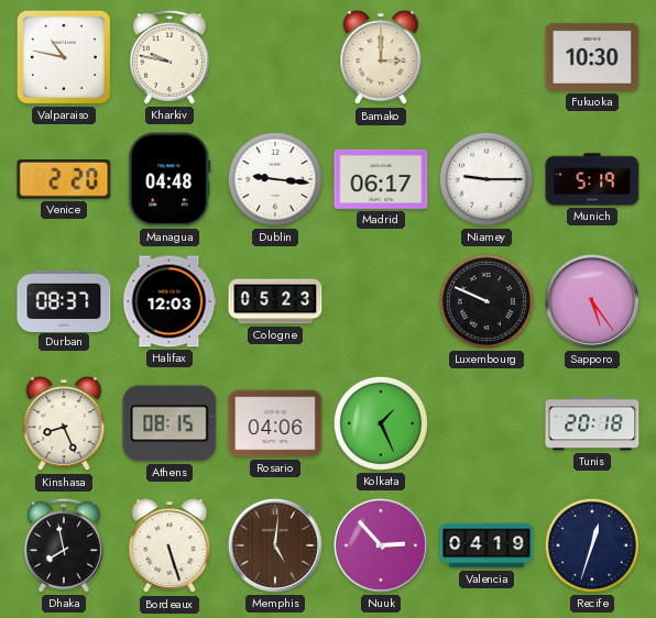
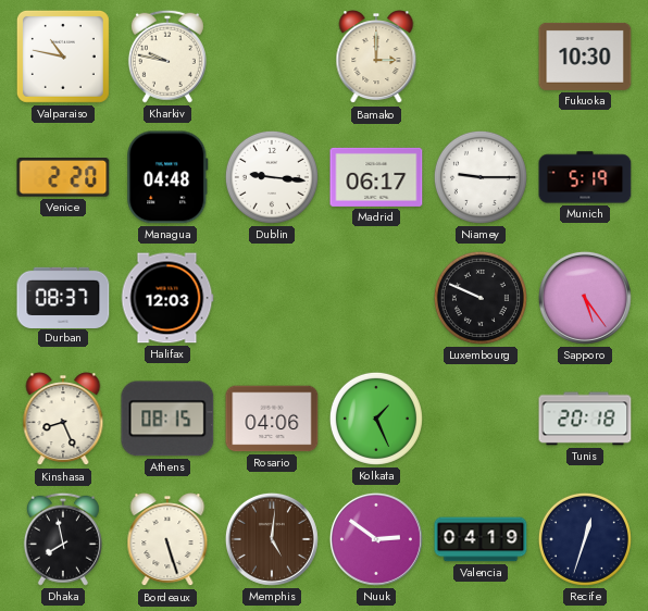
Cologne: 05:23 -> none (275, 301)
Nuuk: 2:53 -> 2:51 (376, 539)
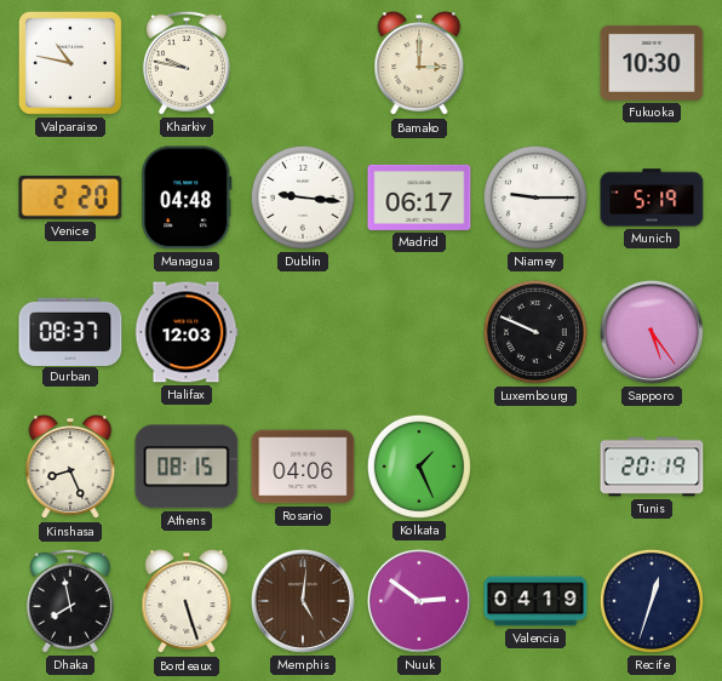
Tunis: 20:18 -> 20:19 (652, 467)
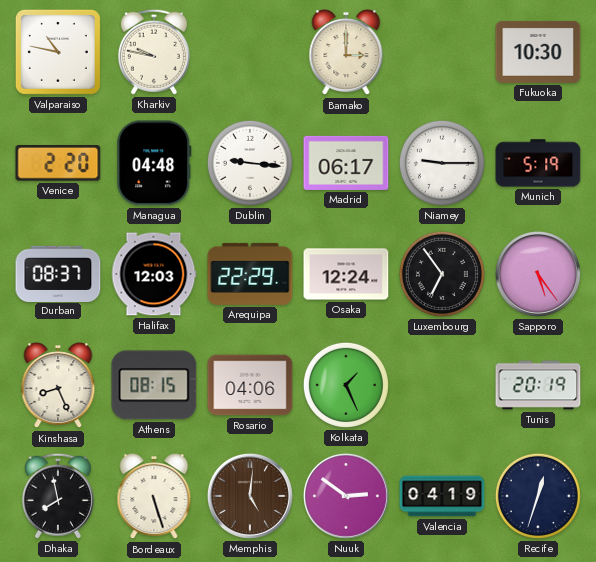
Arequipa: none -> 22:29 (250, 274)
Osaka: none -> 12:24 (346, 274)
Luxembourg: 9:49 -> 6:54 (442, 274)
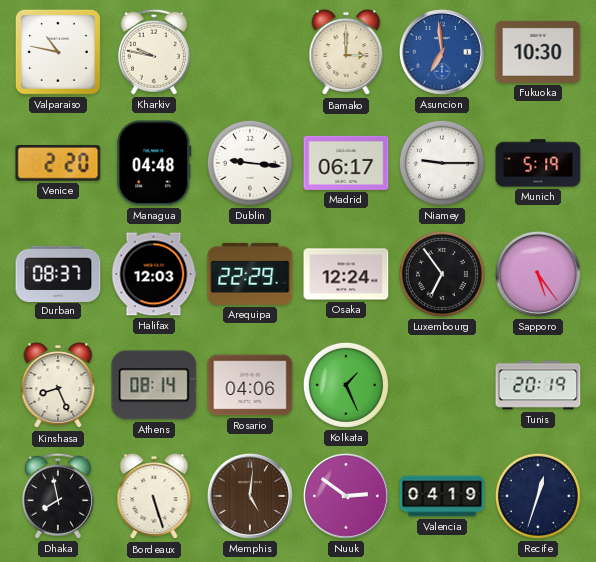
Asuncion: none -> 6:59 (442, 52)
Athens: 08:15 -> 08:14 (154, 385)
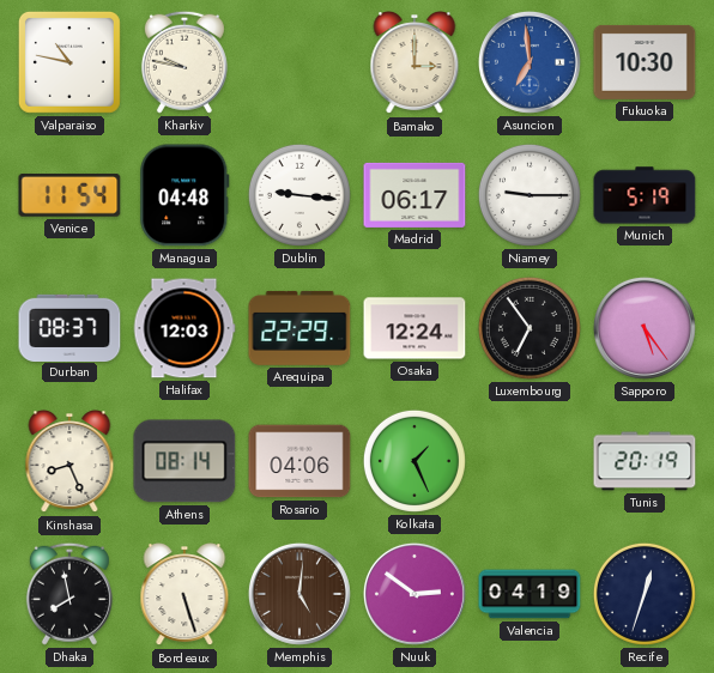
Venice: 2:20 -> 11:54 (69, 196)
